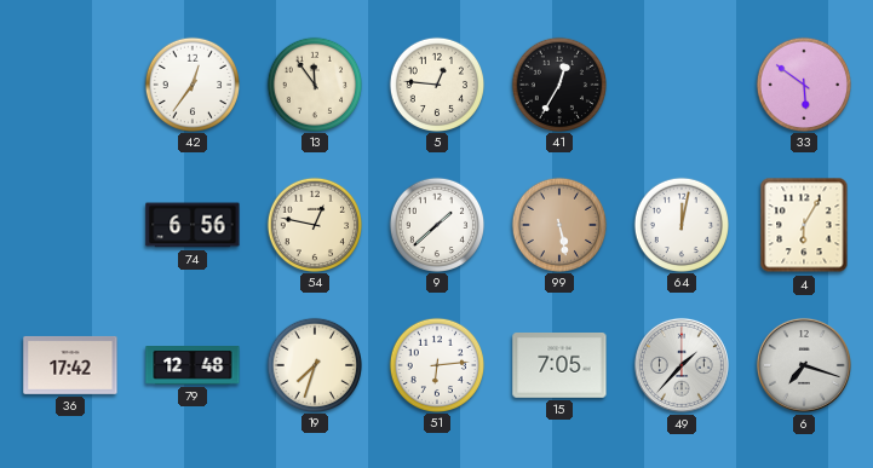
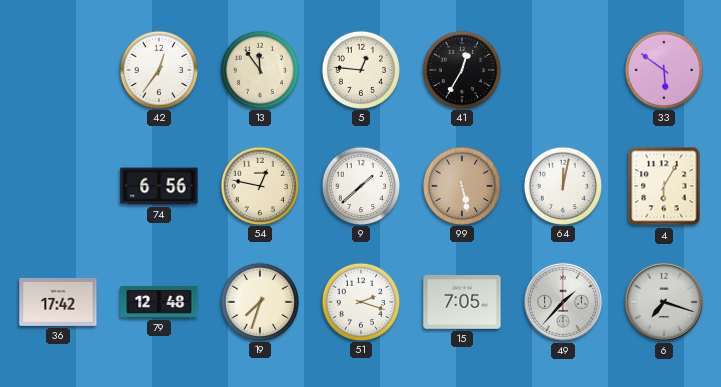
51: 6:14 -> 2:18 (360, 301)
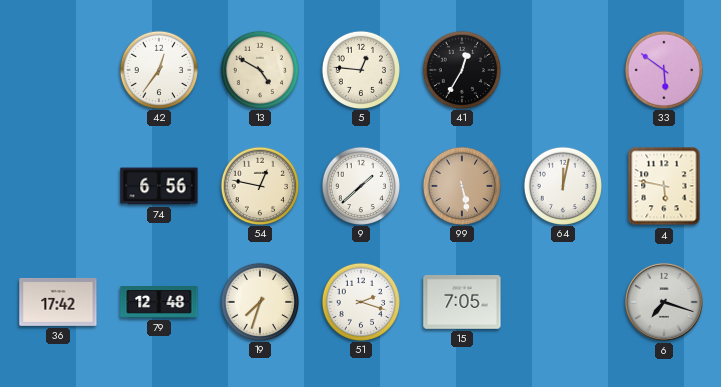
13: 11:54 -> 4:50 (259, 69)
4: 6:05 -> 5:47 (664, 186)
49: 1:37 -> none (563, 302)
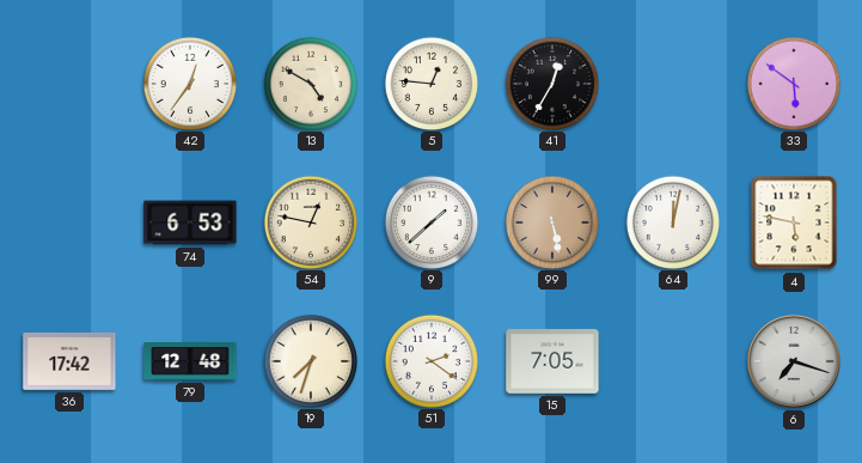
74: 6:56 -> 6:53 (190, 223)
51: 2:18 -> 2:21 (430, 360)
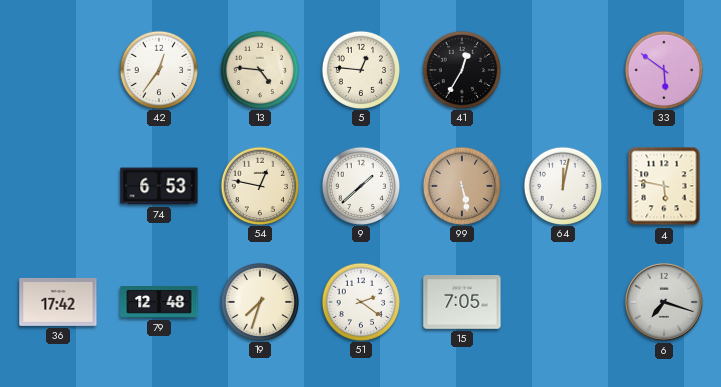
13: 4:50 -> 4:46 (259, 69)
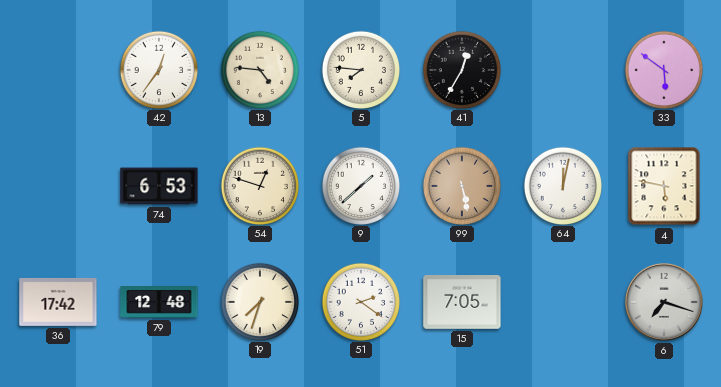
5: 12:46 -> 7:46 (360, 69)
54: 12:47 -> 12:48 (259, 185)
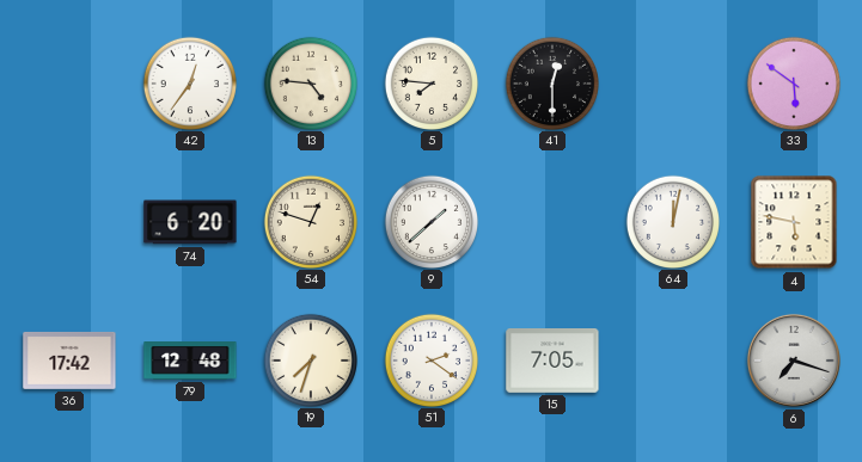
41: 12:35 -> 12:30 (551, 82)
74: 6:53 -> 6:20 (190, 222)
99: 5:28 -> none (461, 185)
